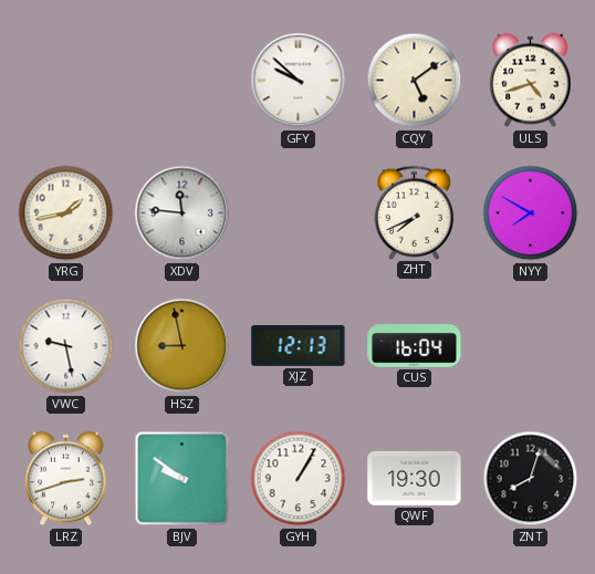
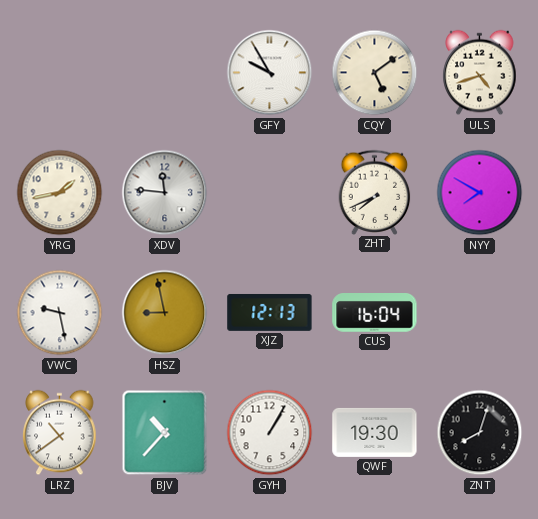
GFY: 9:52 -> 9:55 (270, 73)
LRZ: 2:42 -> 10:39 (60, 433)
BJV: 9:51 -> 10:37 (165, 433)
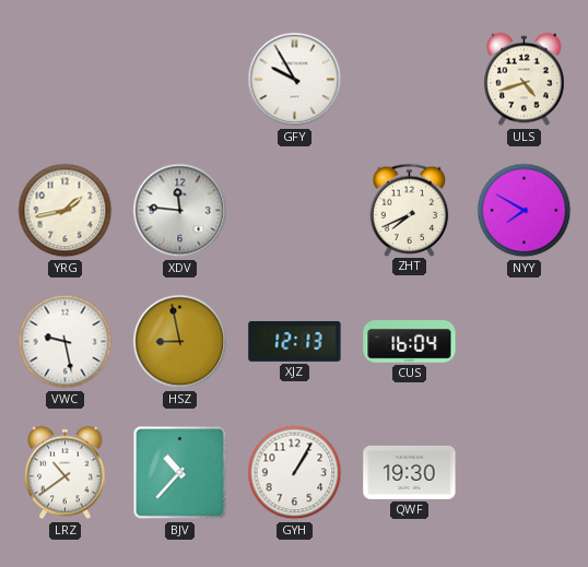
CQY: 5:09 -> none (375, 73)
ZNT: 8:03 -> none (480, 433)
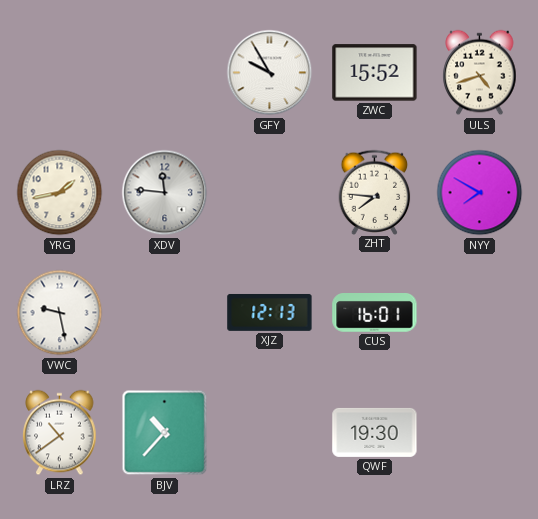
ZWC: none -> 15:52 (375, 73)
ZHT: 7:41 -> 7:46 (375, 192)
HSZ: 8:58 -> none (180, 342)
CUS: 16:04 -> 16:01 (375, 313)
GYH: 1:05 -> none (295, 473)
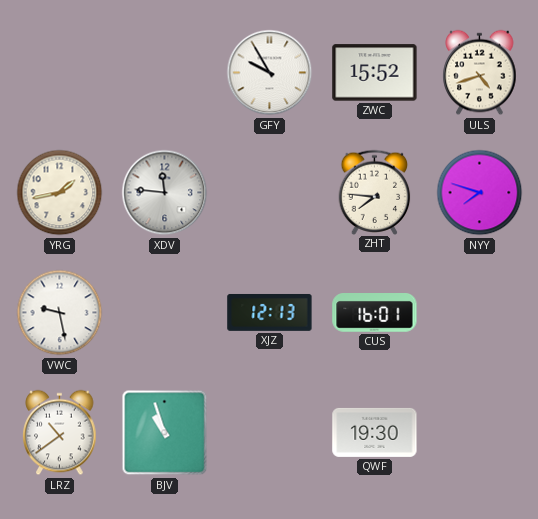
NYY: 7:50 -> 7:48 (480, 193)
BJV: 10:37 -> 10:57 (165, 433)
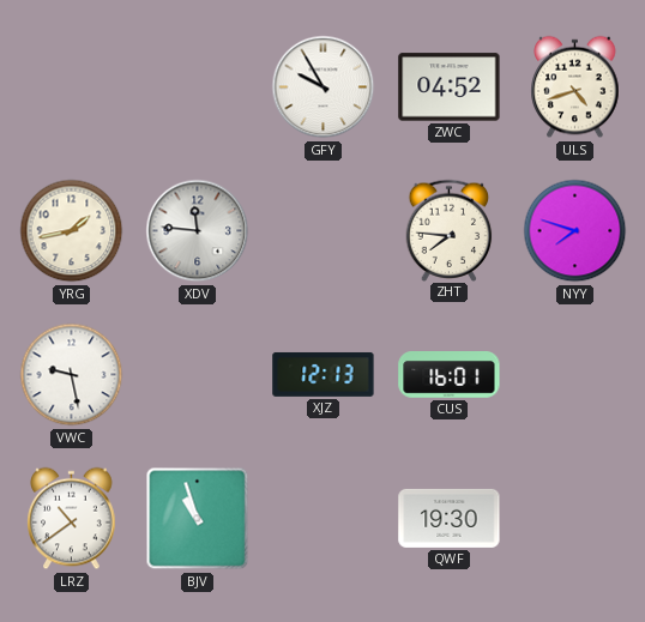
ZWC: 15:52 -> 04:52 (450, 87)
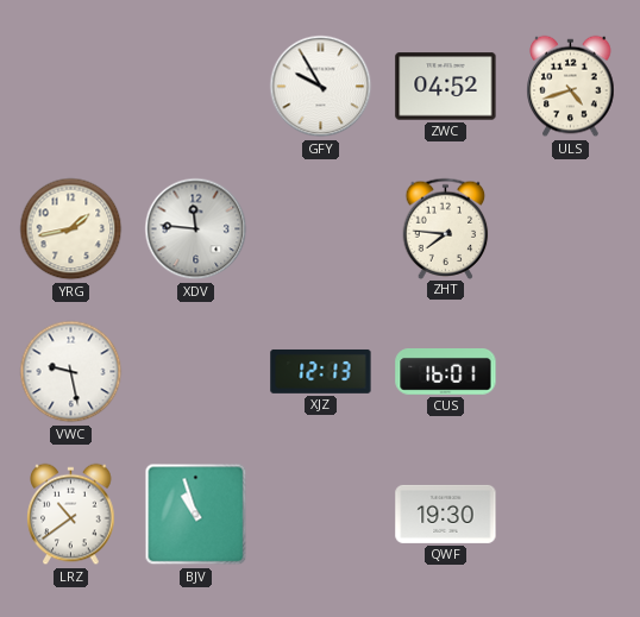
NYY: 7:48 -> none (575, 231)
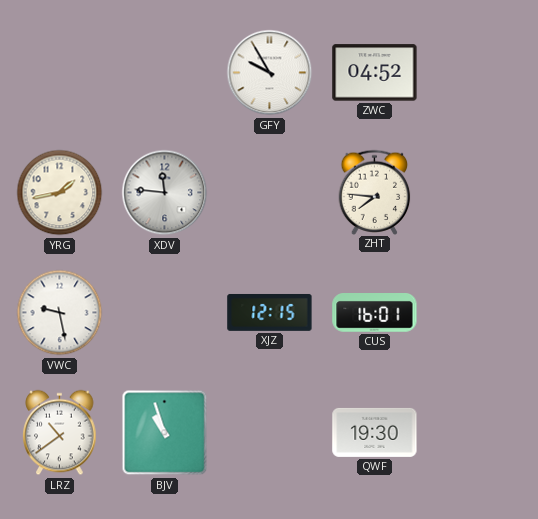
ULS: 4:42 -> none (571, 87)
XJZ: 12:13 -> 12:15 (270, 312)
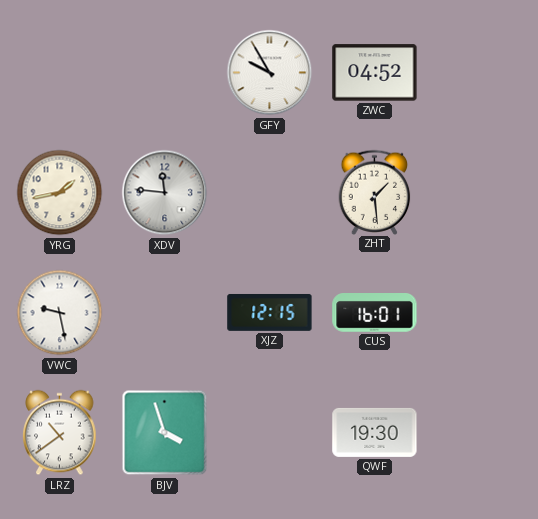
ZHT: 7:46 -> 1:29 (375, 192)
BJV: 10:57 -> 3:57 (165, 433)
